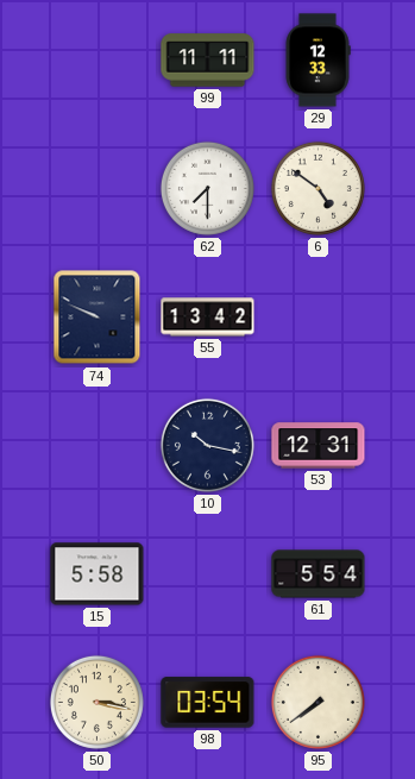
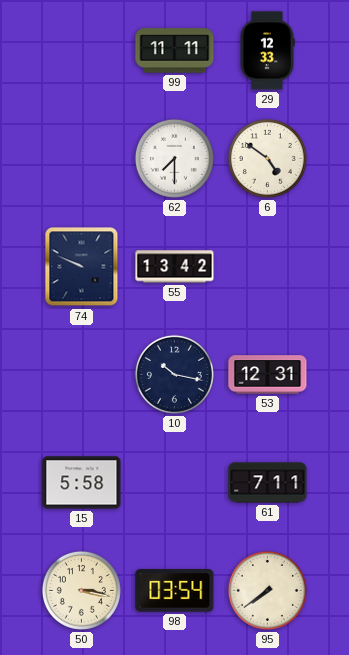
61: 5:54 -> 7:11 (268, 483)
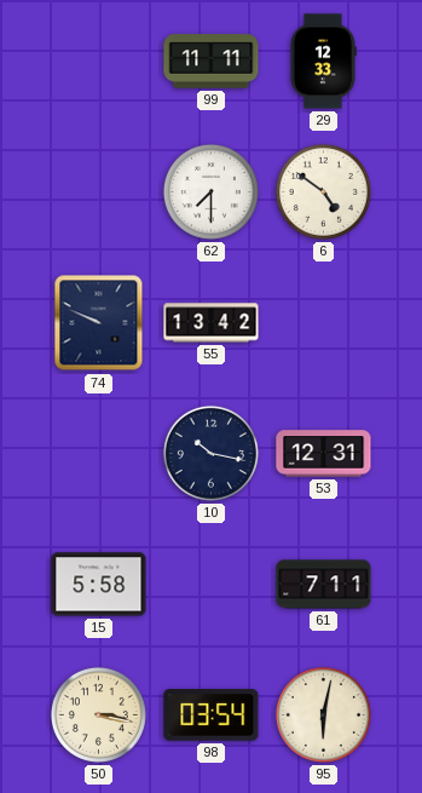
95: 7:39 -> 6:02 (323, 714)
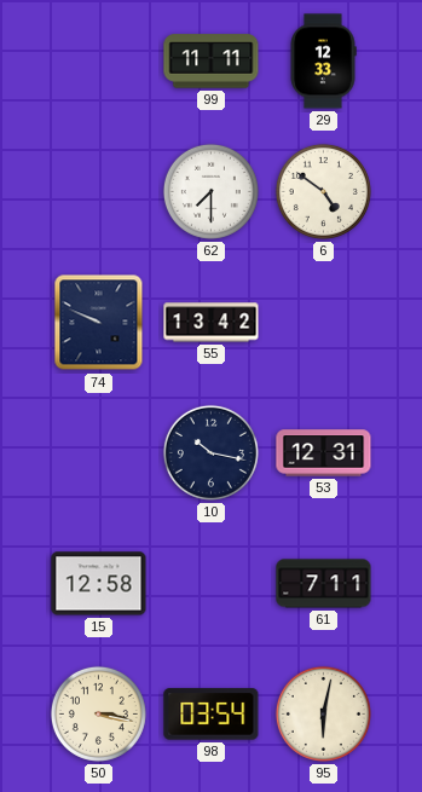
15: 5:58 -> 12:58 (99, 584)
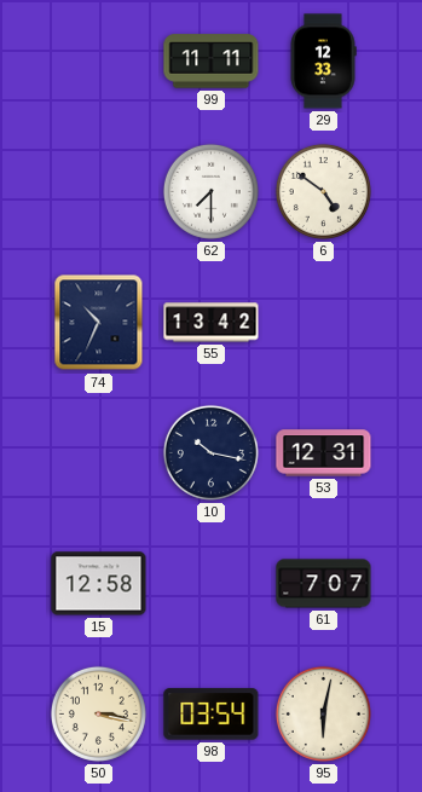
74: 9:49 -> 10:34 (99, 323)
61: 7:11 -> 7:07 (324, 584)
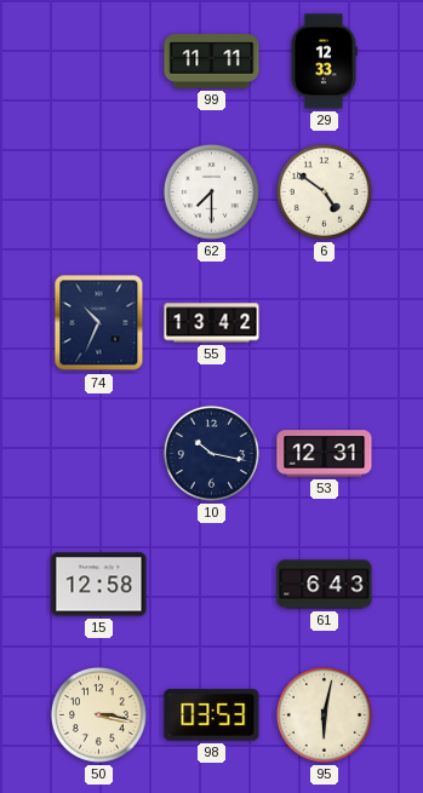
61: 7:07 -> 6:43 (325, 585)
98: 03:54 -> 03:53 (212, 716)
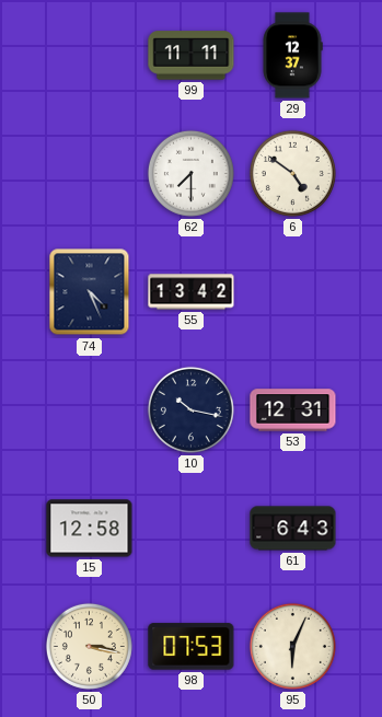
29: 12:33 -> 12:37 (292, 56)
74: 10:34 -> 4:26 (90, 292)
98: 03:53 -> 07:53 (192, 647)
95: 6:02 -> 6:04 (292, 646)
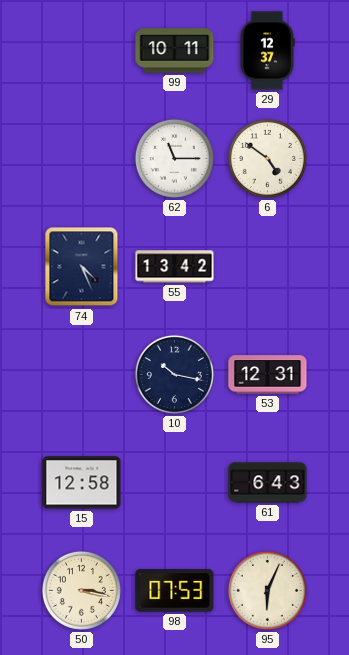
99: 11:11 -> 10:11 (175, 51)
62: 7:30 -> 11:15 (174, 158)
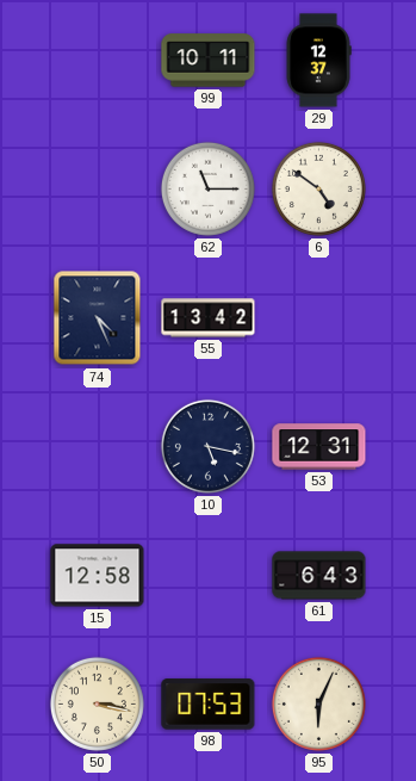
10: 10:17 -> 5:17 (207, 446)
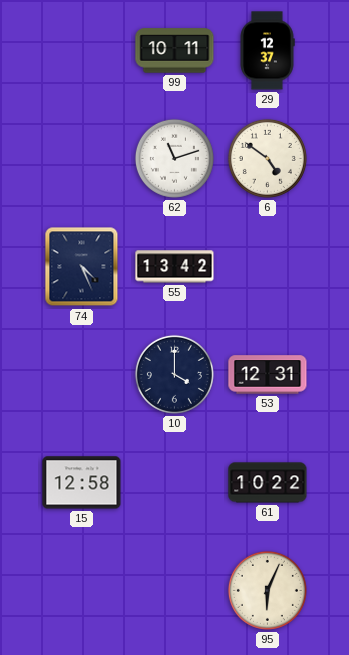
62: 11:15 -> 11:12 (174, 158)
10: 5:17 -> 4:00 (174, 374)
61: 6:43 -> 10:22 (268, 483)
50: 3:17 -> none (97, 703)
98: 07:53 -> none (209, 705)
